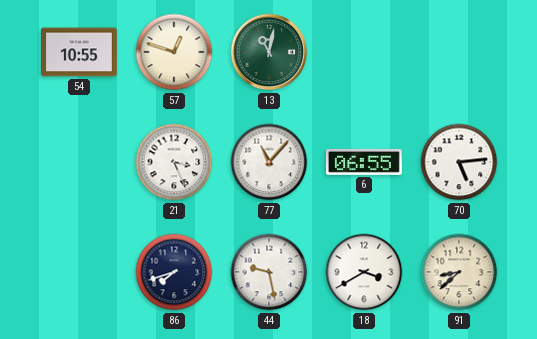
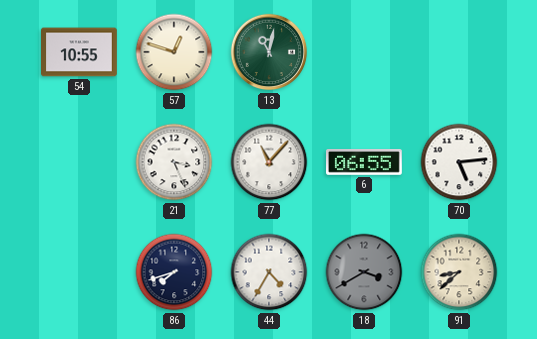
44: 9:28 -> 4:35 (269, 272)
18 dial: white -> grey (364, 272)
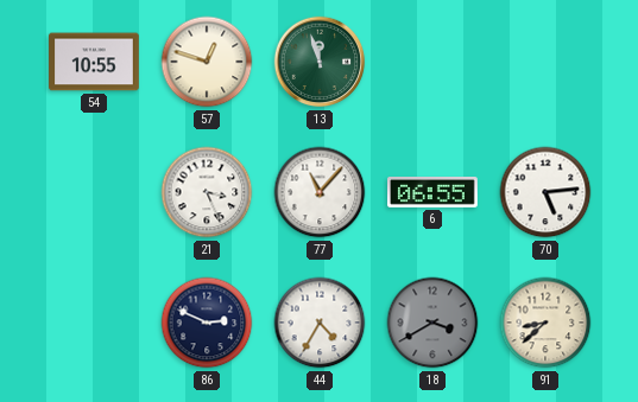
13: 11:02 -> 11:57 (320, 62)
86: 7:42 -> 2:49 (207, 323)
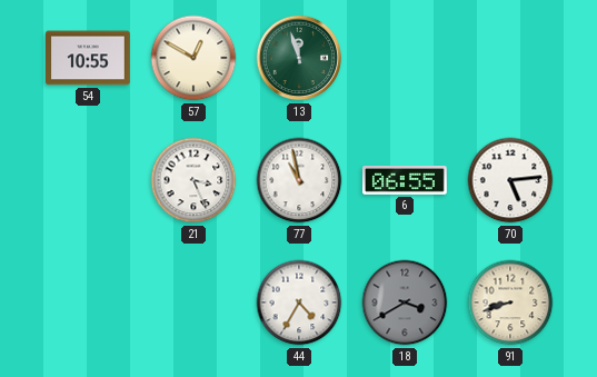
57: 12:48 -> 12:50 (193, 58)
77: 11:07 -> 10:58 (299, 180)
86: 2:49 -> none (207, 323)
91: 8:38 -> 8:42 (510, 302)
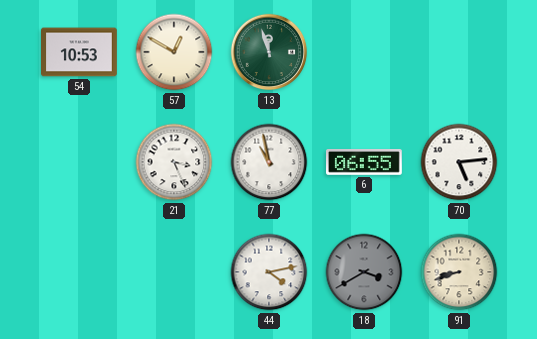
54: 10:55 -> 10:53 (80, 52)
44: 4:35 -> 4:13 (269, 272)
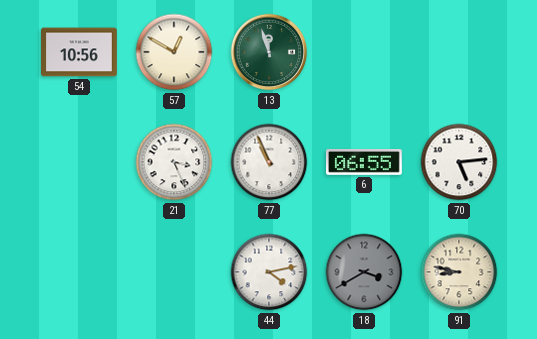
54: 10:53 -> 10:56 (80, 52)
77: 10:58 -> 10:56 (269, 162)
91: 8:42 -> 8:47 (459, 272)
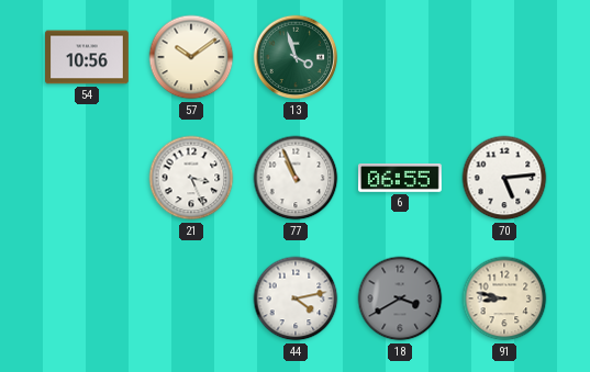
57: 12:50 -> 10:09 (191, 57)
13: 11:57 -> 3:57 (296, 57)
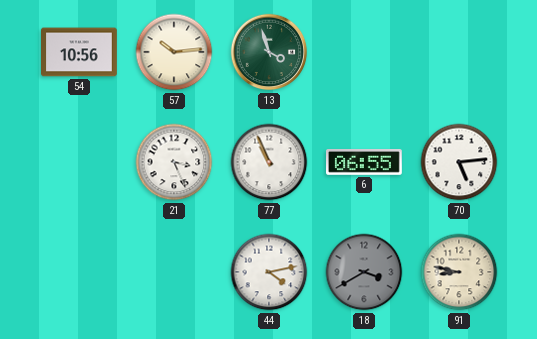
57: 10:09 -> 10:14 (174, 52)
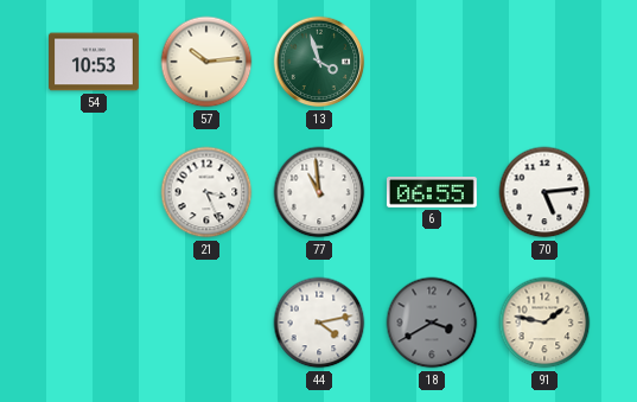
54: 10:56 -> 10:53 (95, 62)
77: 10:56 -> 10:59 (319, 192)
91: 8:47 -> 1:47 (544, 323)
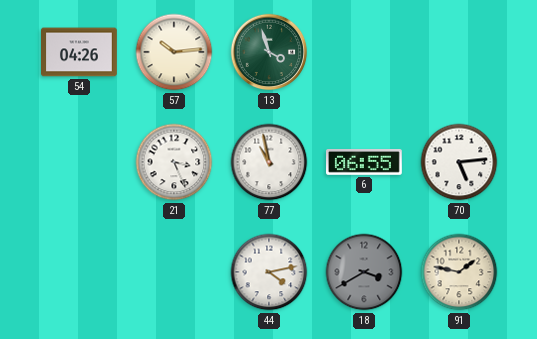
54: 10:53 -> 04:26 (80, 52)
77: 10:59 -> 10:58 (269, 162)
